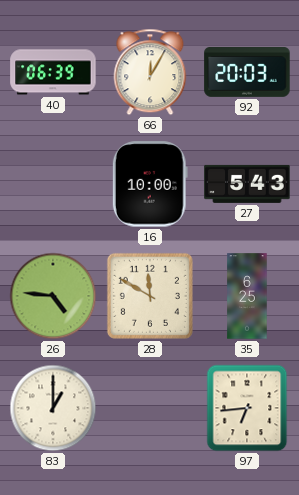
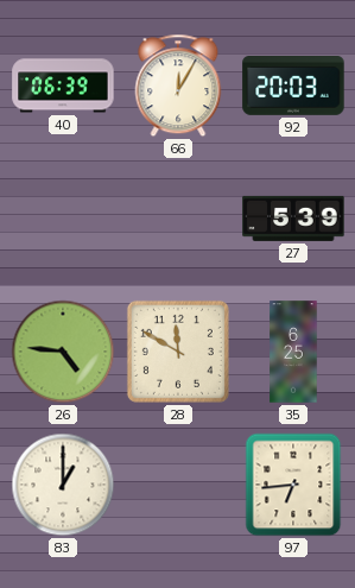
16: 10:00 -> none (150, 184)
27: 5:43 -> 5:39 (293, 219)
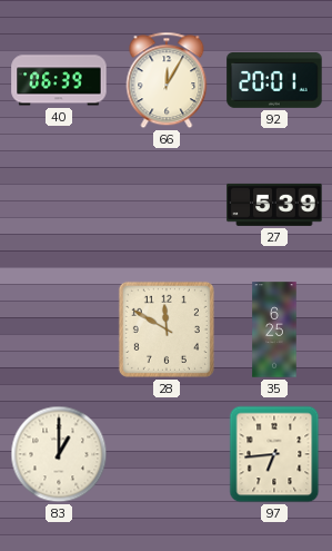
92: 20:03 -> 20:01 (274, 81)
26: 4:46 -> none (63, 352)
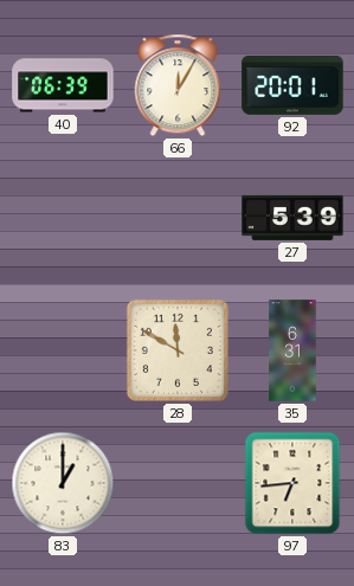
35: 6:25 -> 6:31 (292, 350)
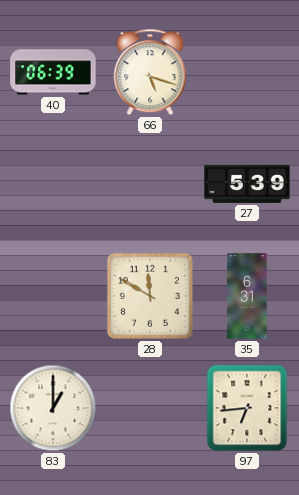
66: 12:05 -> 5:18 (150, 72)
92: 20:01 -> none (292, 86)
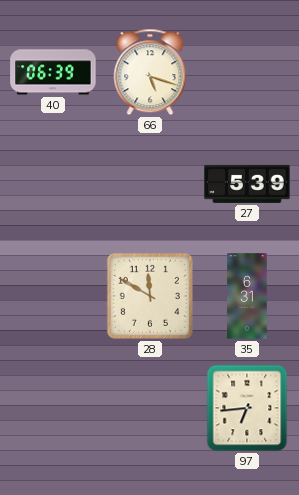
83: 1:00 -> none (53, 408)
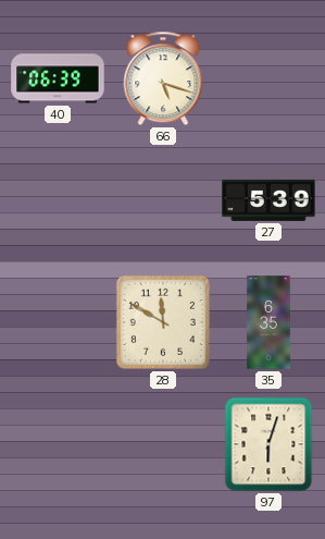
35: 6:31 -> 6:35 (268, 322)
97: 6:44 -> 6:03 (268, 444)
